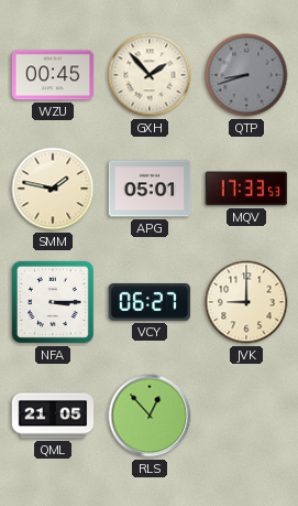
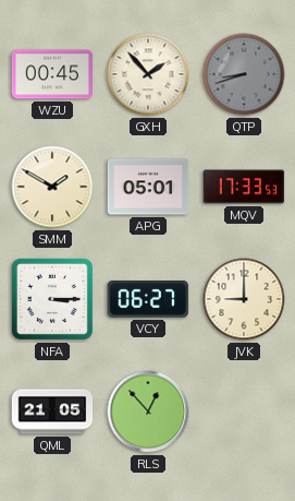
SMM: 1:47 -> 1:50 (52, 187)
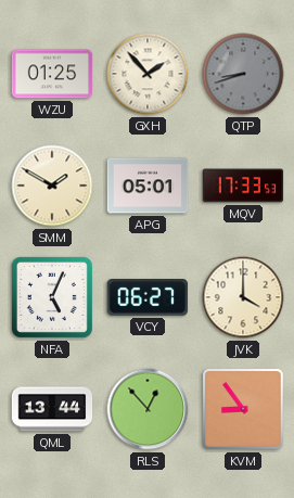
WZU: 00:45 -> 01:25 (52, 74)
NFA: 3:15 -> 5:04 (52, 297)
JVK: 9:00 -> 4:00 (243, 297)
QML: 21:05 -> 13:44 (52, 409)
KVM: none -> 8:54 (243, 409)
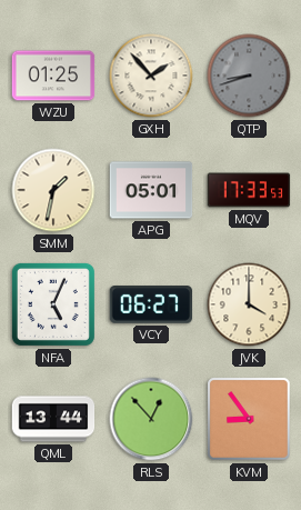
SMM: 1:50 -> 1:32 (53, 190)
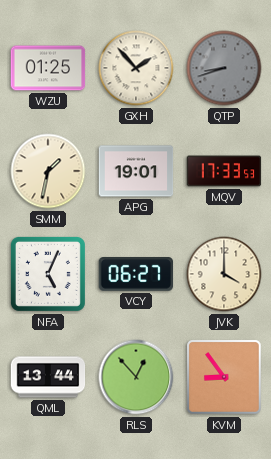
APG: 05:01 -> 19:01 (136, 171)
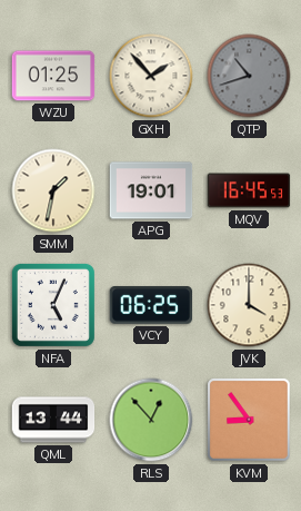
QTP: 8:42 -> 10:42 (249, 76)
MQV: 17:33 -> 16:45 (249, 190)
VCY: 06:27 -> 06:25 (151, 306)
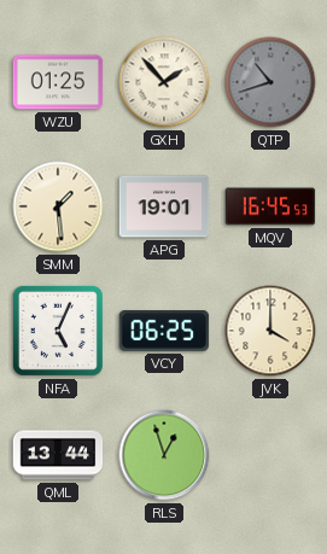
SMM: 1:32 -> 1:29 (58, 206)
RLS: 12:53 -> 12:57 (164, 455)
KVM: 8:54 -> none (249, 420)
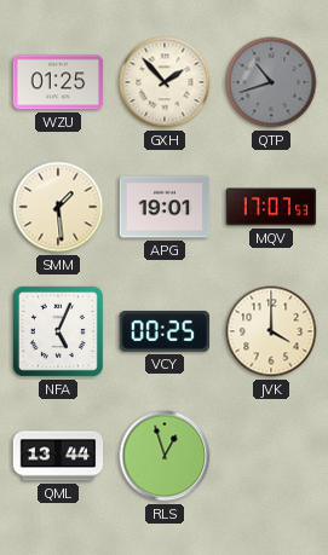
MQV: 16:45 -> 17:07 (271, 207)
VCY: 06:25 -> 00:25 (165, 333)
